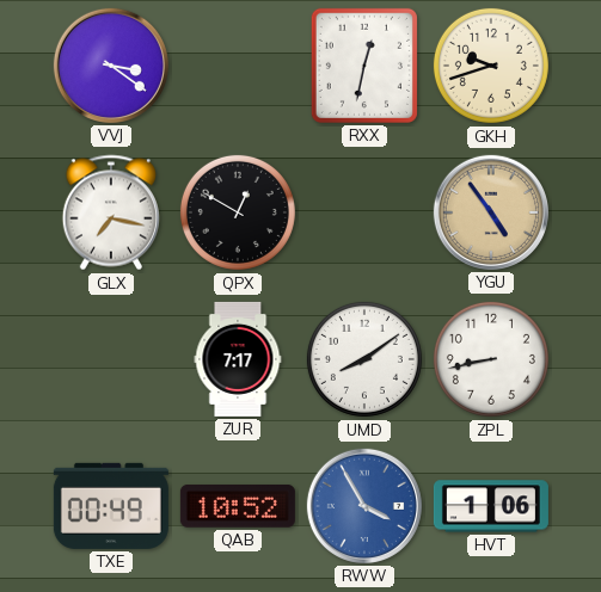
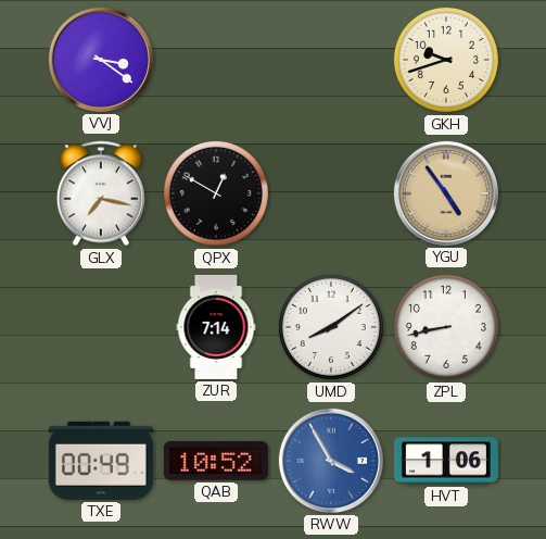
RXX: 12:32 -> none (364, 66)
ZUR: 7:17 -> 7:14 (216, 327)
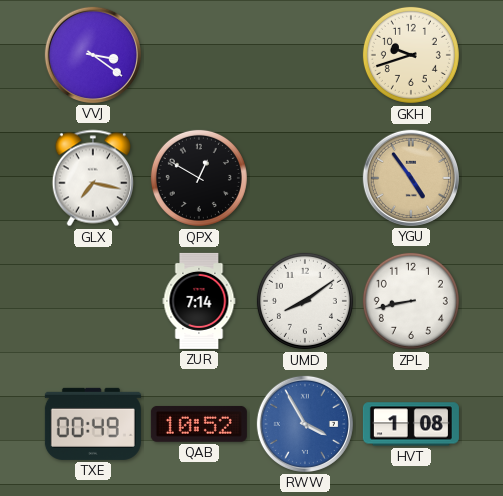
HVT: 1:06 -> 1:08 (411, 424)
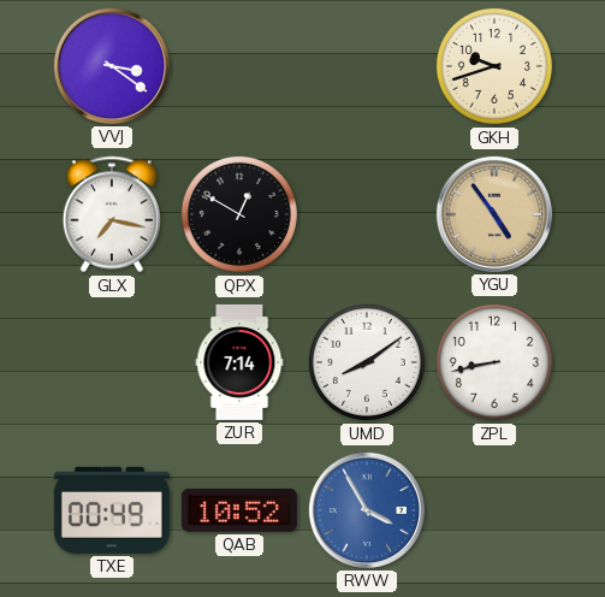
HVT: 1:08 -> none (411, 424)
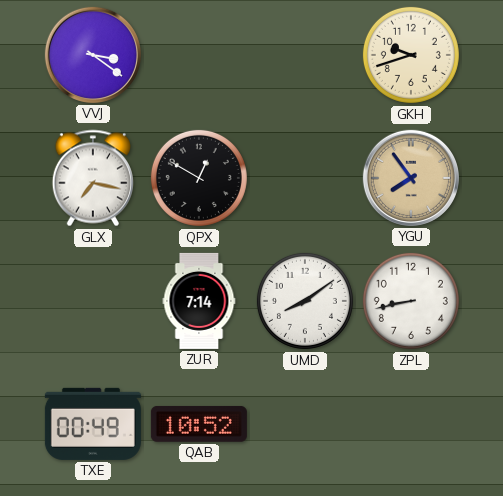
YGU: 4:54 -> 7:54 (411, 178)
RWW: 3:55 -> none (367, 510)
